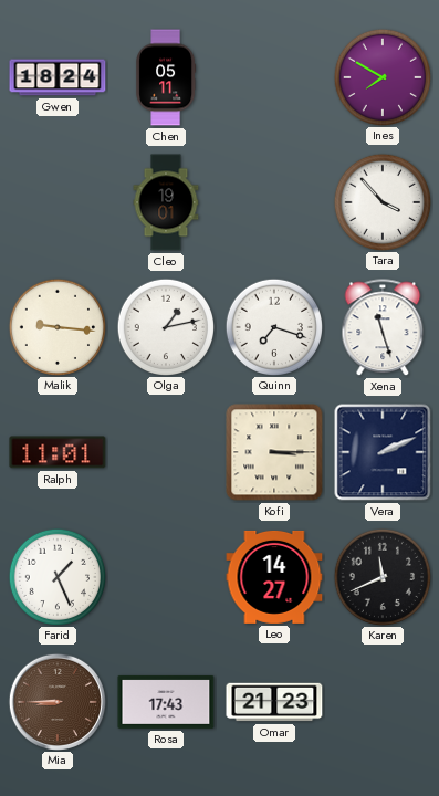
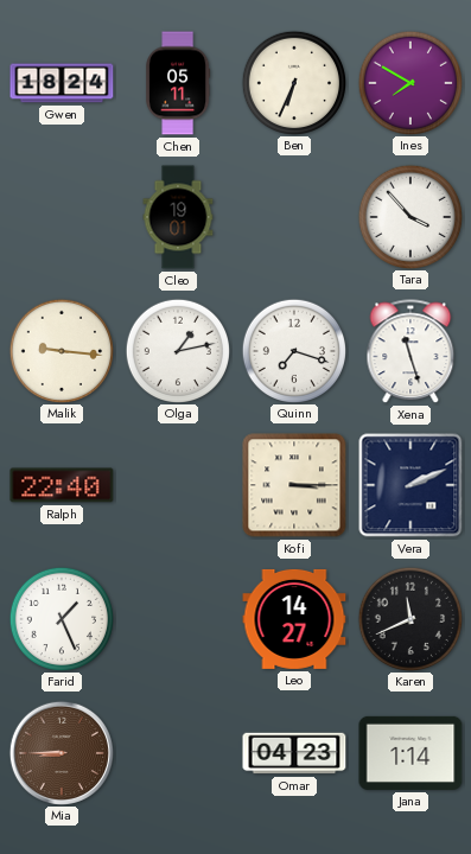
Ben: none -> 6:34 (293, 82)
Ralph: 11:01 -> 22:40 (62, 485)
Rosa: 17:43 -> none (166, 702)
Omar: 21:23 -> 04:23 (294, 753)
Jana: none -> 1:14 (410, 753)
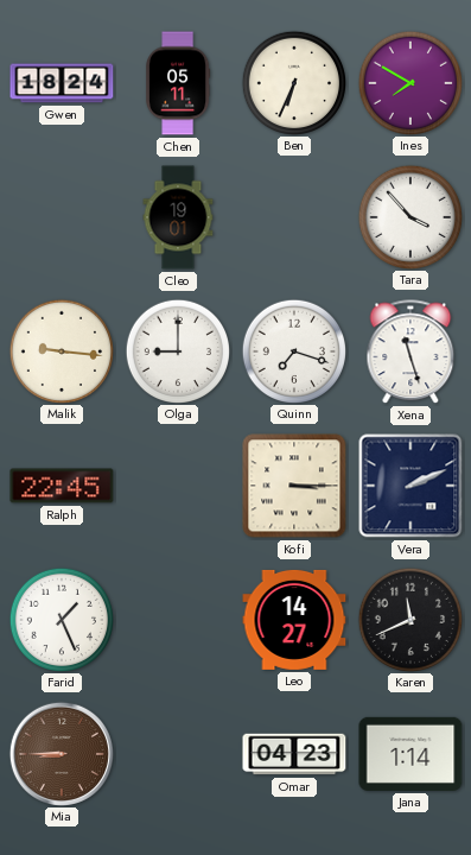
Olga: 1:13 -> 9:00 (177, 350)
Ralph: 22:40 -> 22:45 (62, 486)
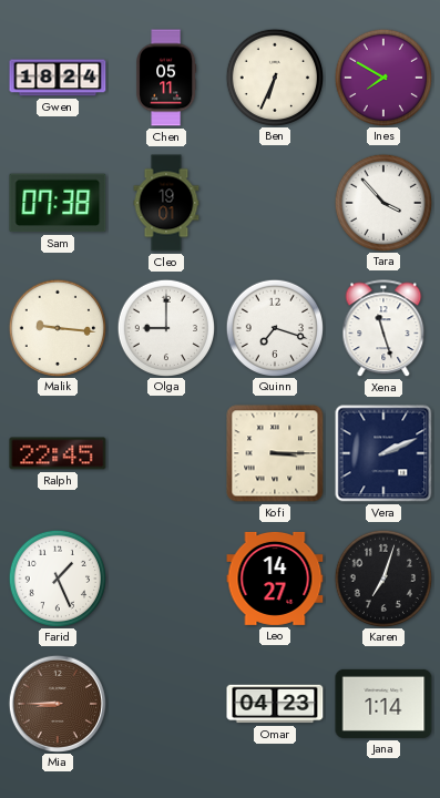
Sam: none -> 07:38 (58, 203)
Karen: 11:41 -> 7:03 (382, 577)
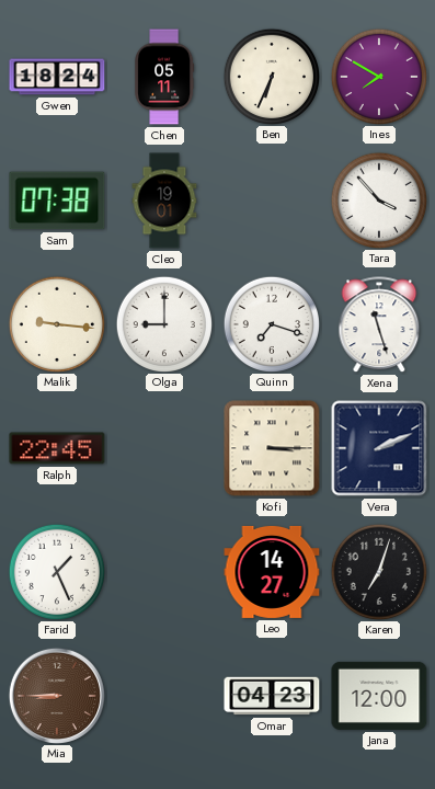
Jana: 1:14 -> 12:00 (379, 696)
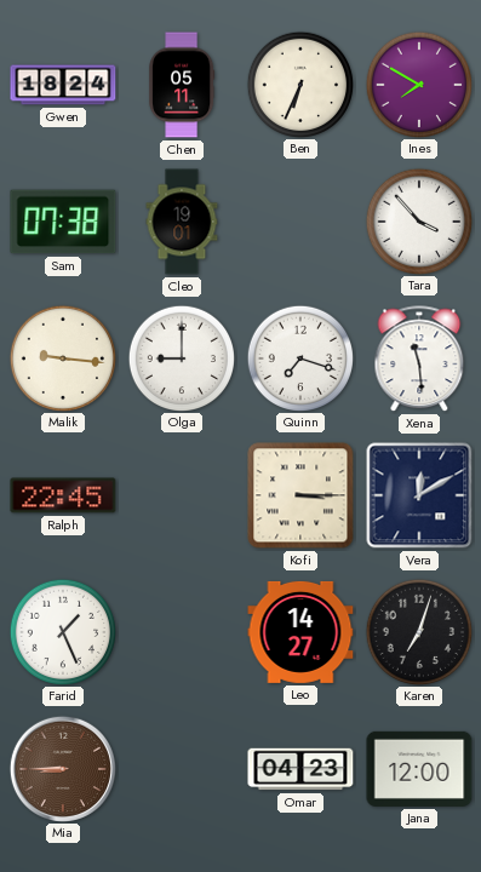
Xena: 11:27 -> 11:29 (419, 360)
Vera: 2:11 -> 12:10 (419, 495)
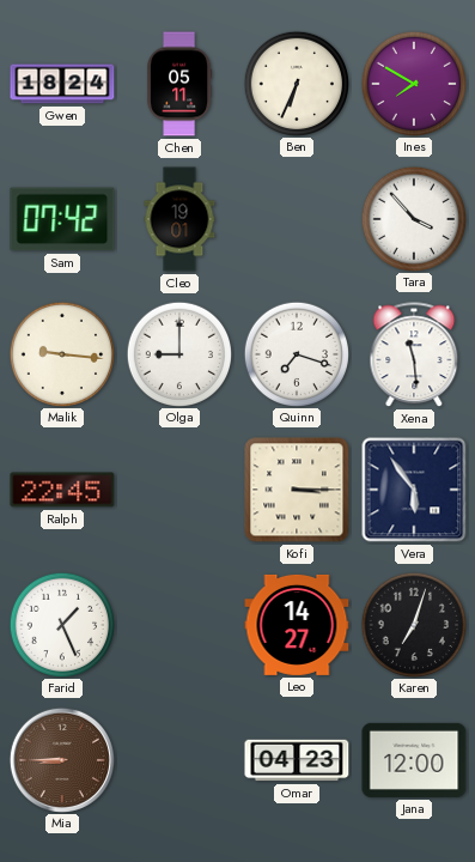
Sam: 07:38 -> 07:42 (62, 219)
Vera: 12:10 -> 5:54 (414, 490)
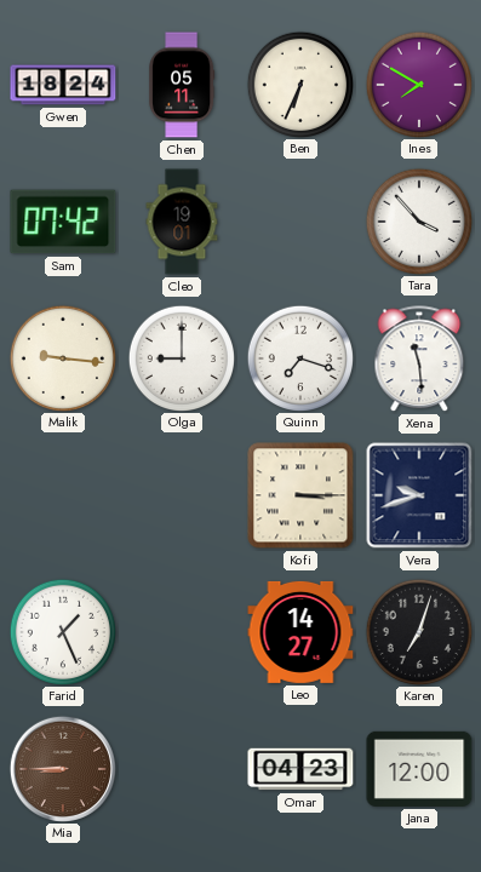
Ralph: 22:45 -> none (62, 490)
Vera: 5:54 -> 9:42 (419, 495)
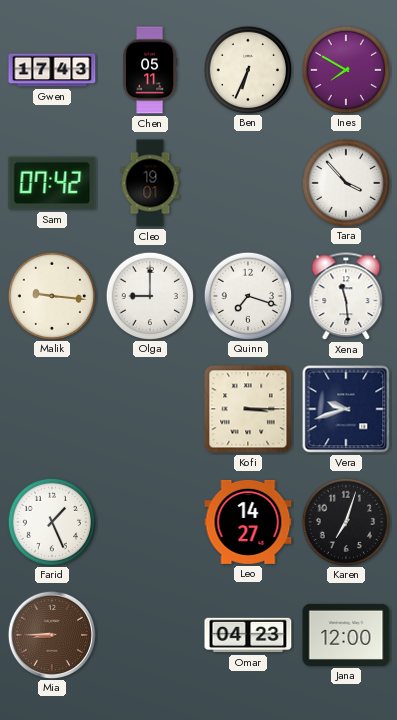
Gwen: 18:24 -> 17:43 (52, 70)
